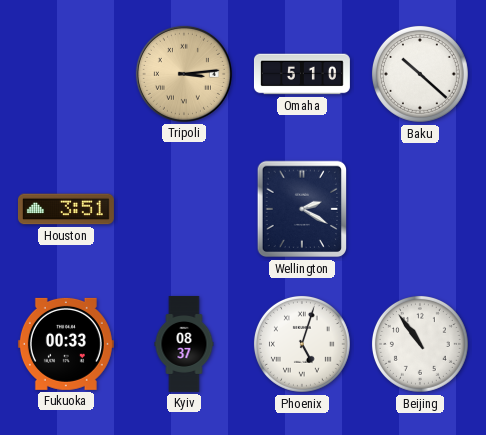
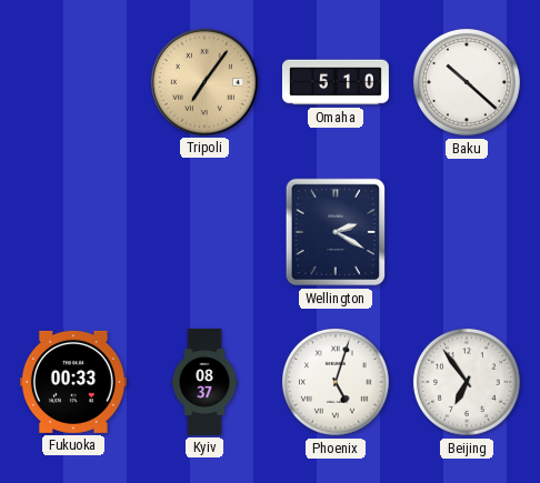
Tripoli: 3:14 -> 7:06 (204, 82)
Houston: 3:51 -> none (66, 209)
Beijing: 10:54 -> 6:54 (467, 382)
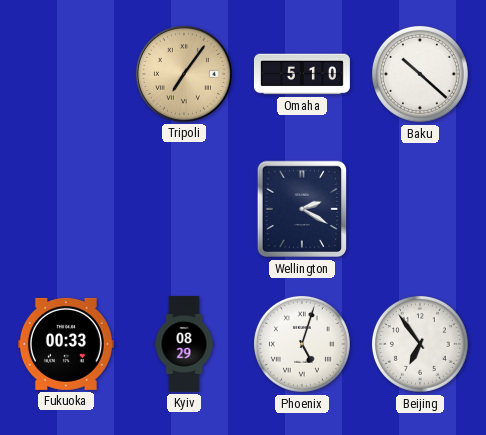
Kyiv: 08:37 -> 08:29 (184, 344)
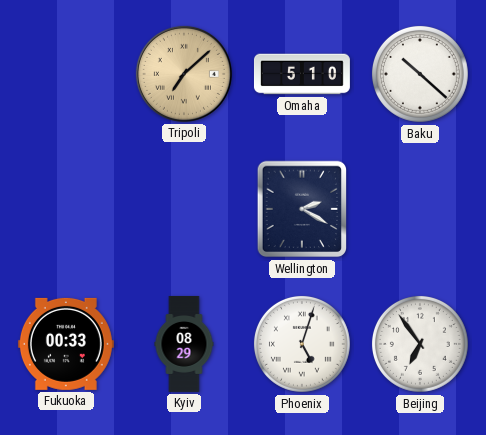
Tripoli: 7:06 -> 7:08 (184, 74)
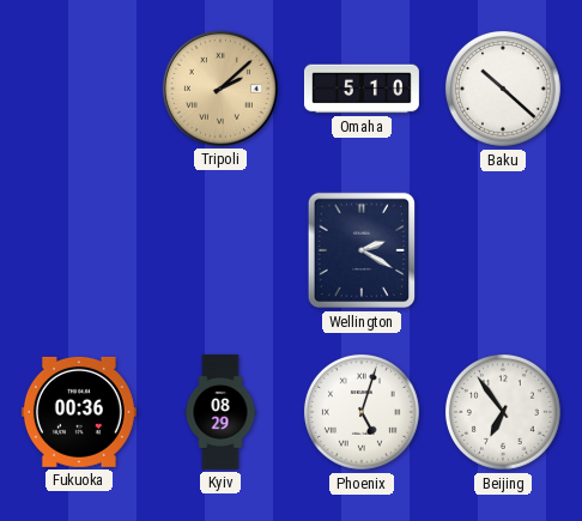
Tripoli: 7:08 -> 2:08 (220, 89)
Fukuoka: 00:33 -> 00:36 (79, 412)
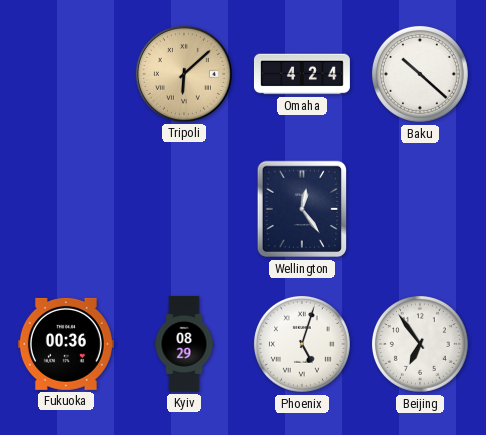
Tripoli: 2:08 -> 6:08 (184, 74)
Omaha: 5:10 -> 4:24 (302, 74)
Wellington: 2:20 -> 12:24 (302, 209)
